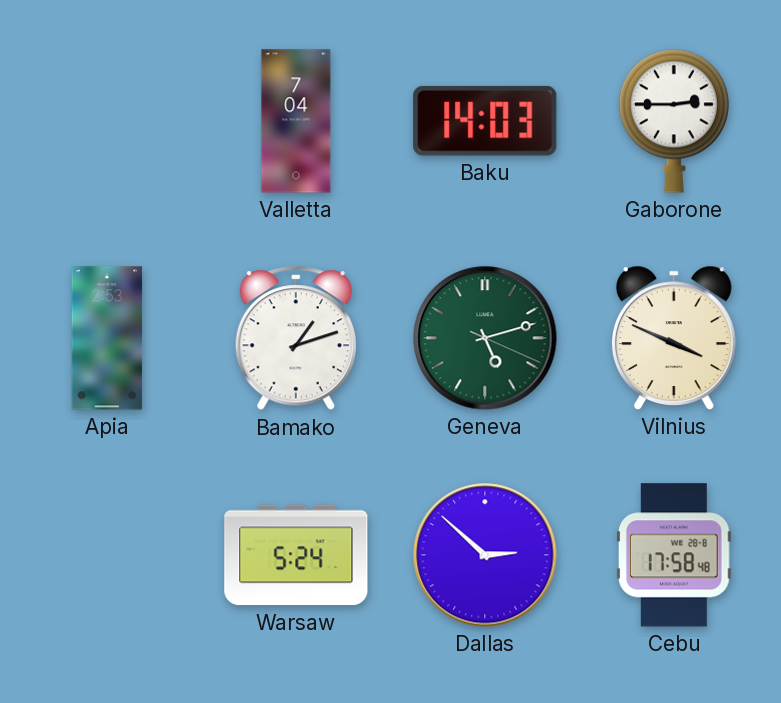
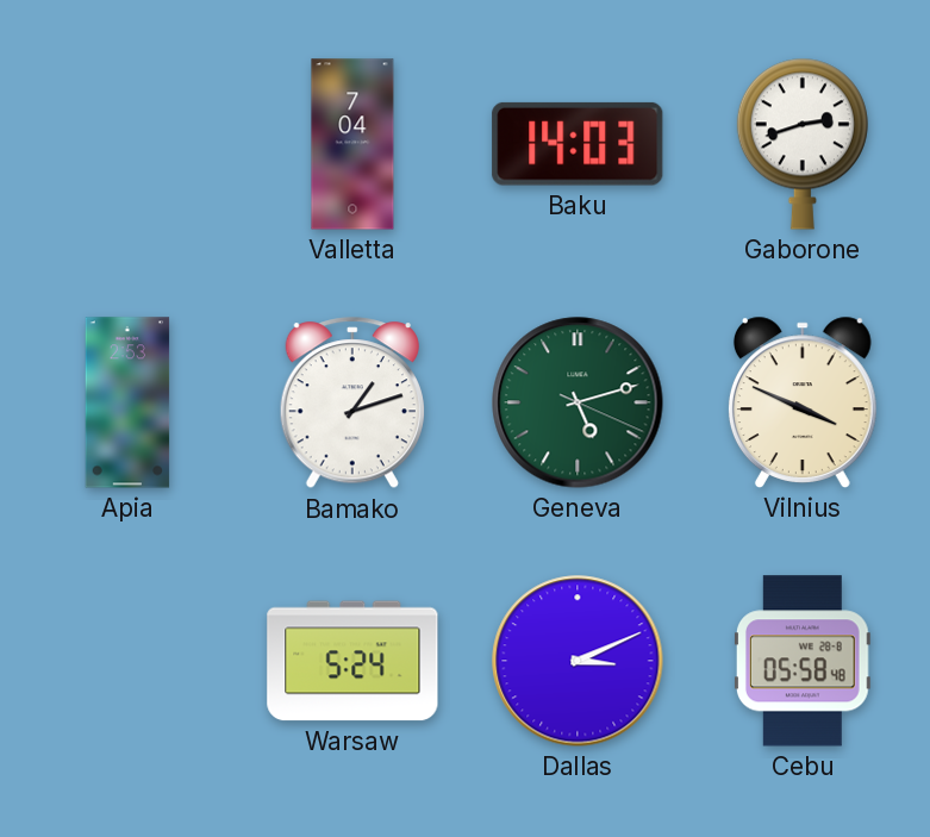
Gaborone: 2:45 -> 2:42 (803, 144)
Dallas: 2:52 -> 3:11 (578, 661)
Cebu: 17:58 -> 05:58 (804, 661)
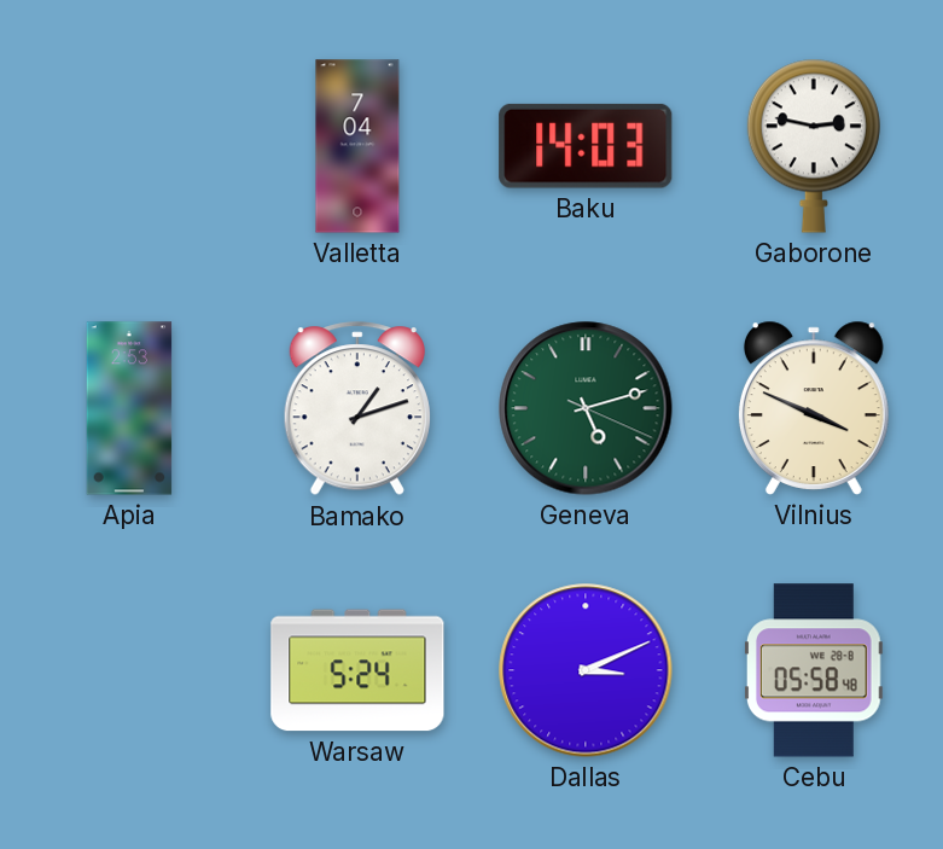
Gaborone: 2:42 -> 2:47 (814, 146)
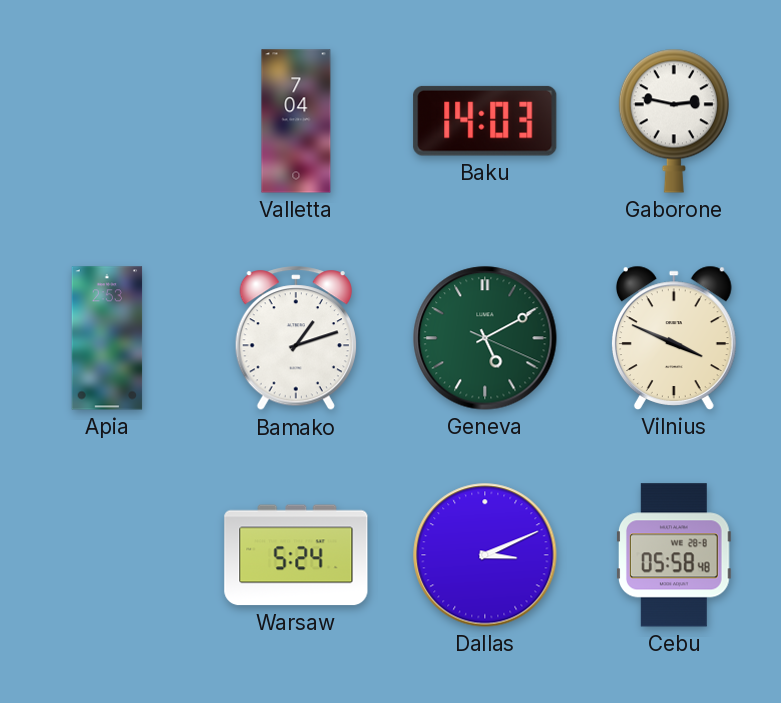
Geneva: 5:12 -> 5:10 (485, 338)
